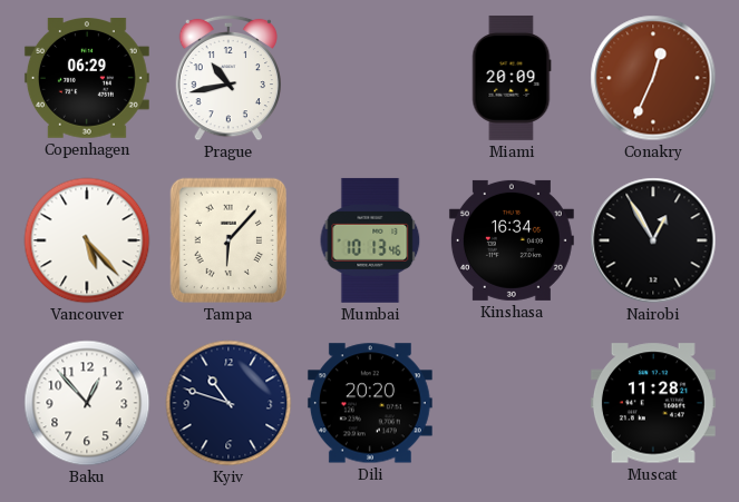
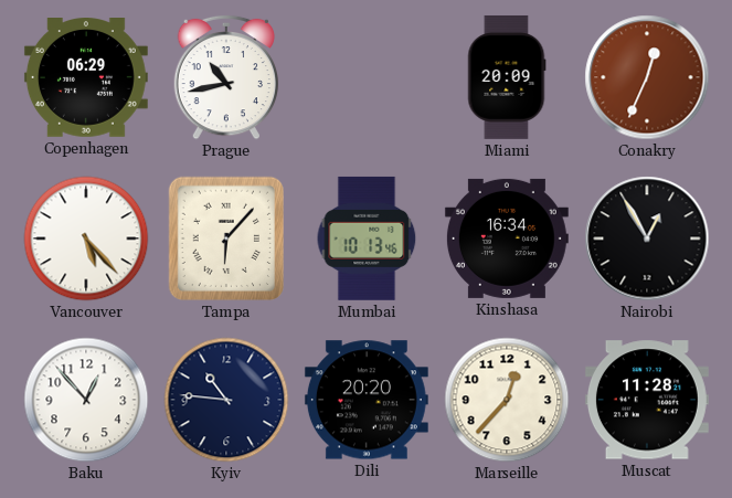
Kyiv: 10:48 -> 10:46 (226, 400)
Marseille: none -> 12:37 (507, 400)
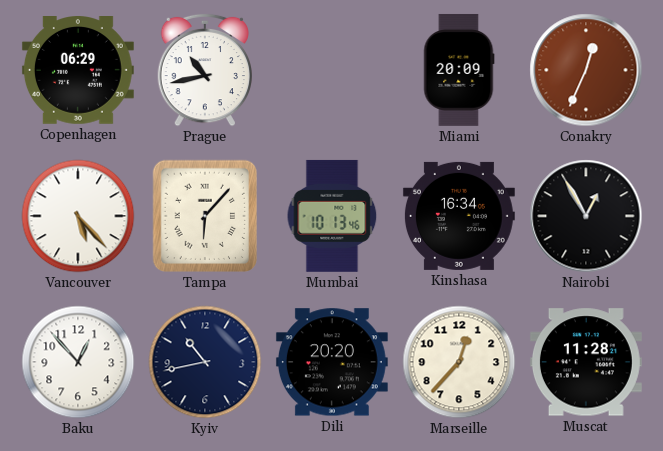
Kyiv: 10:46 -> 10:43 (205, 362)
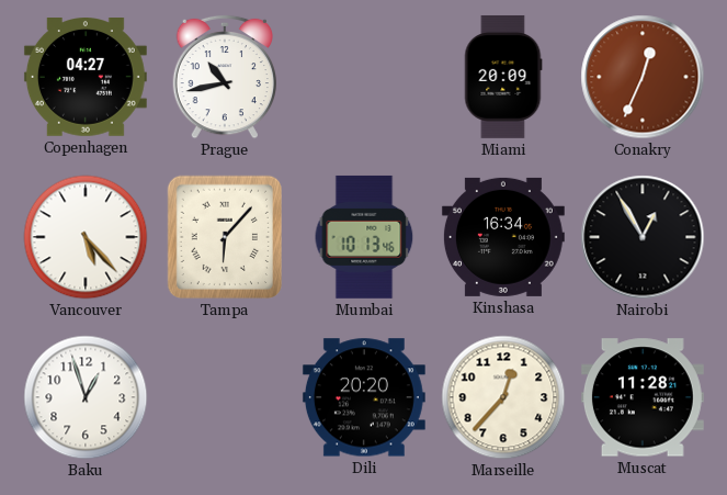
Copenhagen: 06:29 -> 04:27 (86, 78)
Baku: 12:53 -> 12:57 (86, 397)
Kyiv: 10:43 -> none (205, 362)
